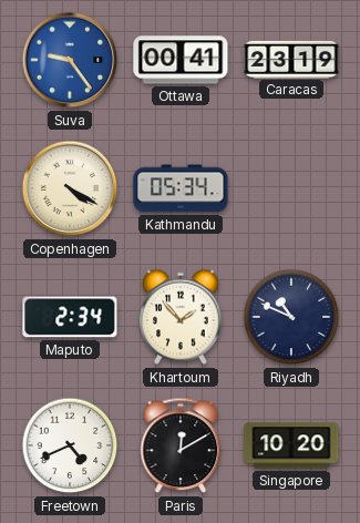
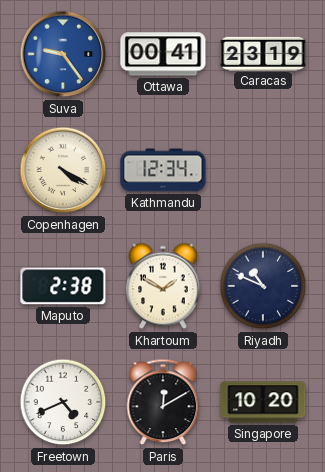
Kathmandu: 05:34 -> 12:34 (163, 170)
Maputo: 2:34 -> 2:38 (63, 286)
Khartoum: 1:53 -> 1:50 (163, 286)
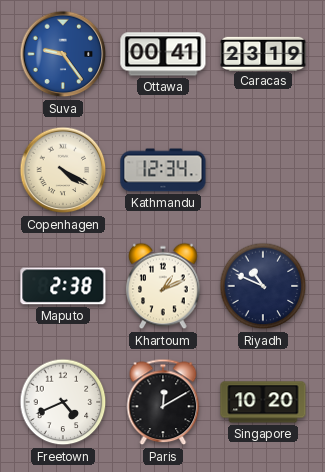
Khartoum: 1:50 -> 1:11 (163, 286)
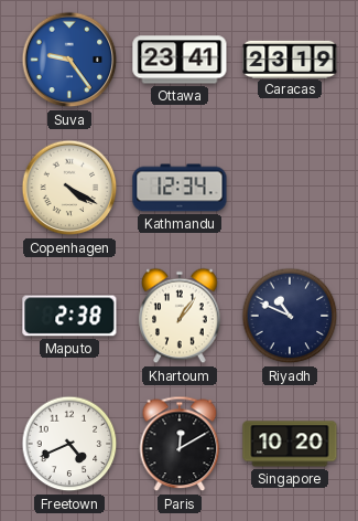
Ottawa: 00:41 -> 23:41 (180, 60)
Khartoum: 1:11 -> 1:06 (180, 316)
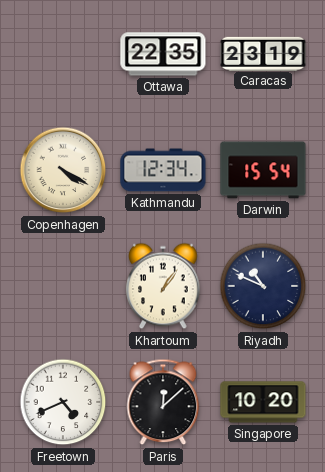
Suva: 9:24 -> none (69, 60)
Ottawa: 23:41 -> 22:35 (163, 54)
Darwin: none -> 15:54 (263, 170)
Maputo: 2:38 -> none (69, 316)
Paris: 12:10 -> 12:08 (163, 402)
